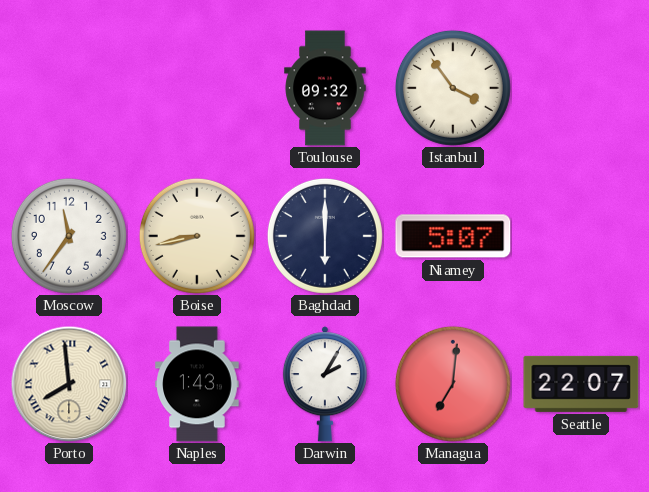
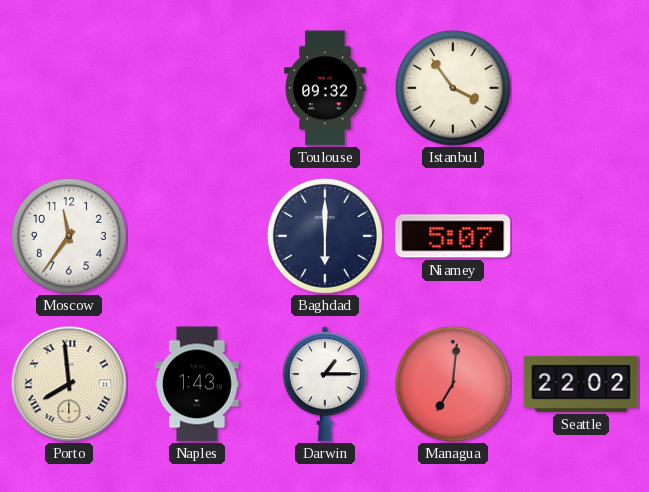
Boise: 8:43 -> none (197, 236)
Darwin: 2:05 -> 1:15 (325, 384)
Seattle: 22:07 -> 22:02 (581, 384)
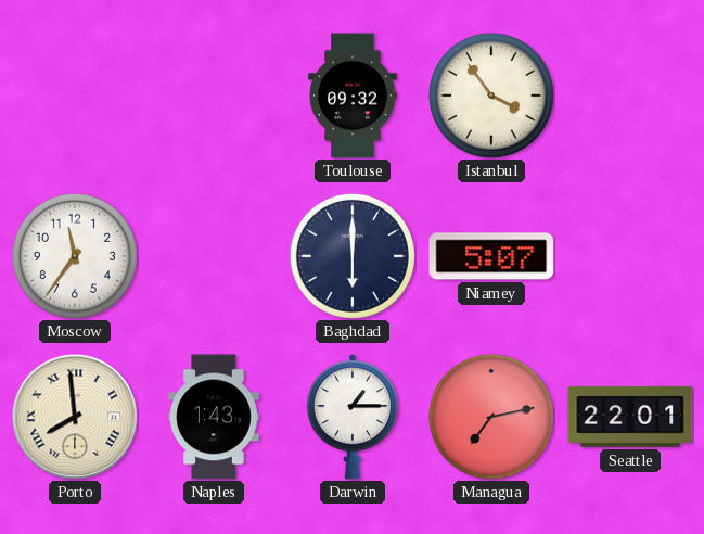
Managua: 7:01 -> 7:13 (491, 417)
Seattle: 22:02 -> 22:01 (630, 417)
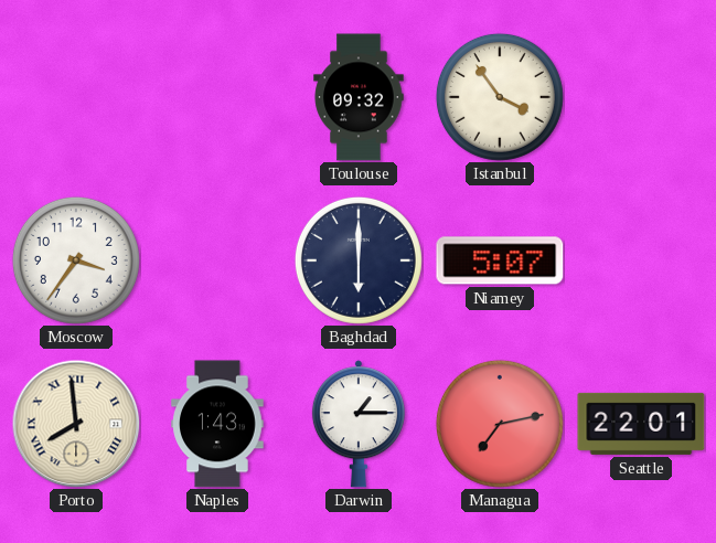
Moscow: 11:36 -> 3:36 (76, 260)
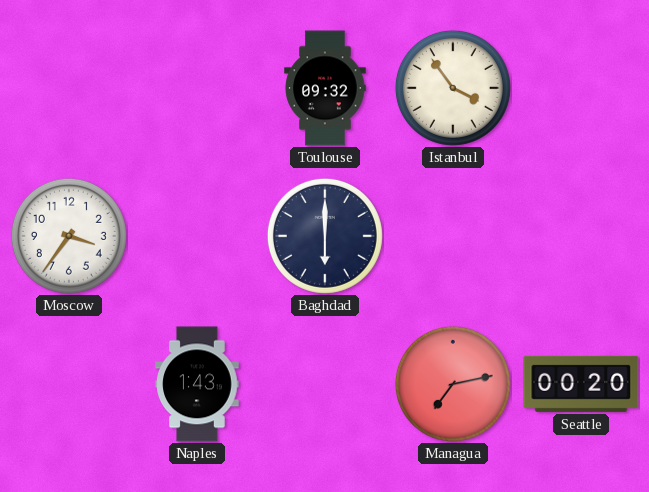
Niamey: 5:07 -> none (500, 260)
Porto: 7:59 -> none (76, 424)
Darwin: 1:15 -> none (359, 424)
Seattle: 22:01 -> 00:20 (581, 384)
